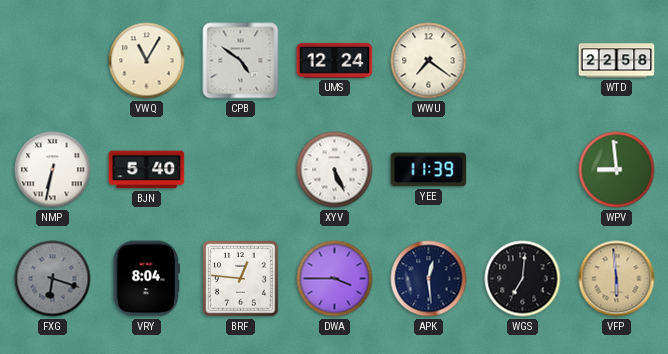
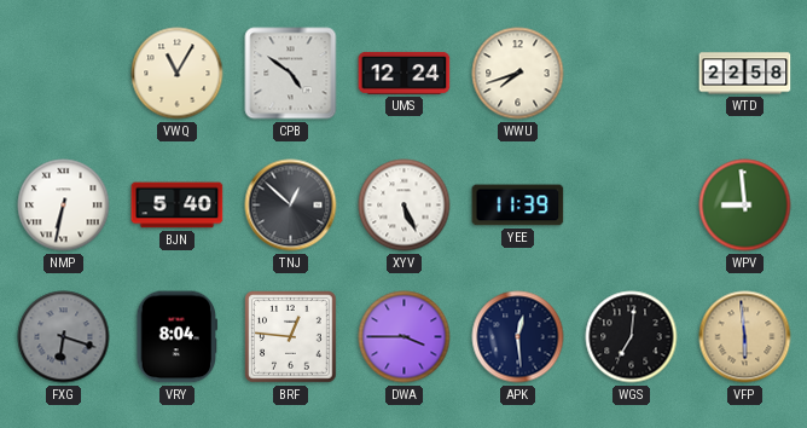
WWU: 7:21 -> 7:42 (518, 74)
TNJ: none -> 12:52 (291, 206)
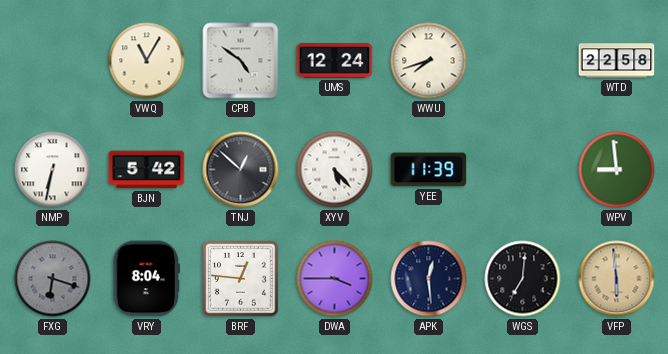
BJN: 5:40 -> 5:42 (147, 170)
XYV: 5:26 -> 5:23 (335, 170)
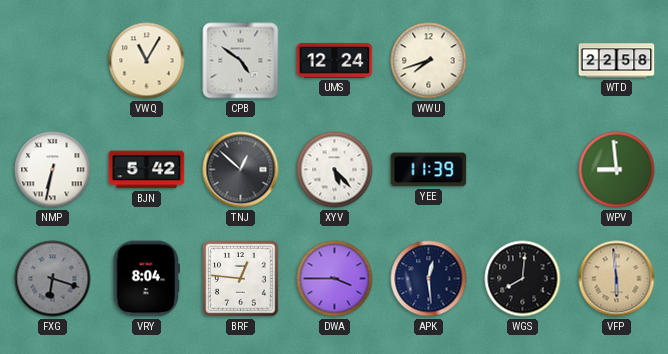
WGS: 7:01 -> 8:01 (523, 279)
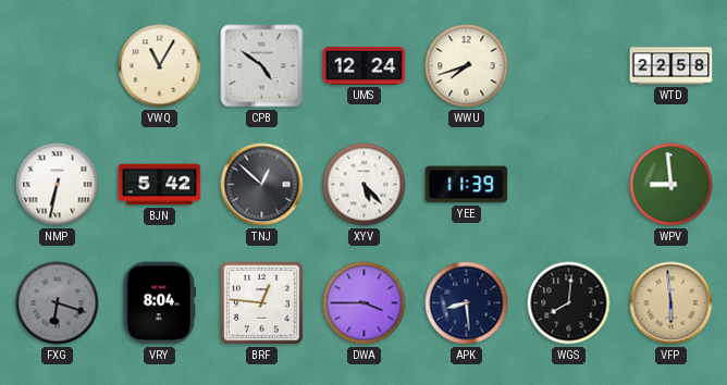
APK: 12:29 -> 8:29 (467, 303)
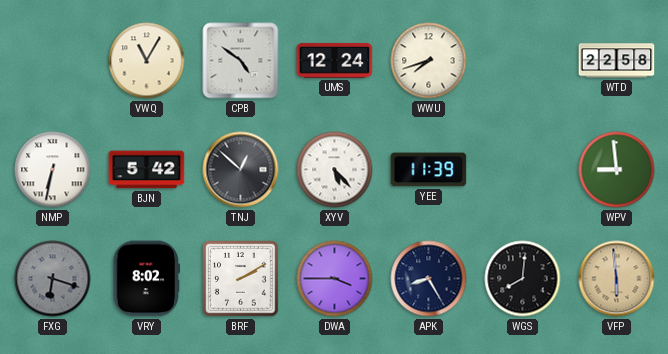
VRY: 8:04 -> 8:02 (147, 279)
BRF: 12:46 -> 2:10 (241, 279)
APK: 8:29 -> 8:25 (429, 279)
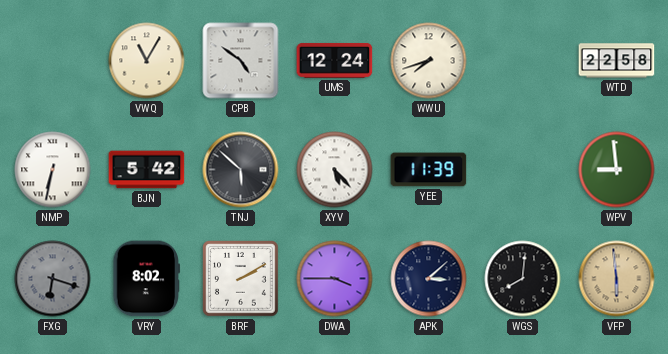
TNJ: 12:52 -> 5:52 (241, 170)
APK: 8:25 -> 3:08 (429, 279)
